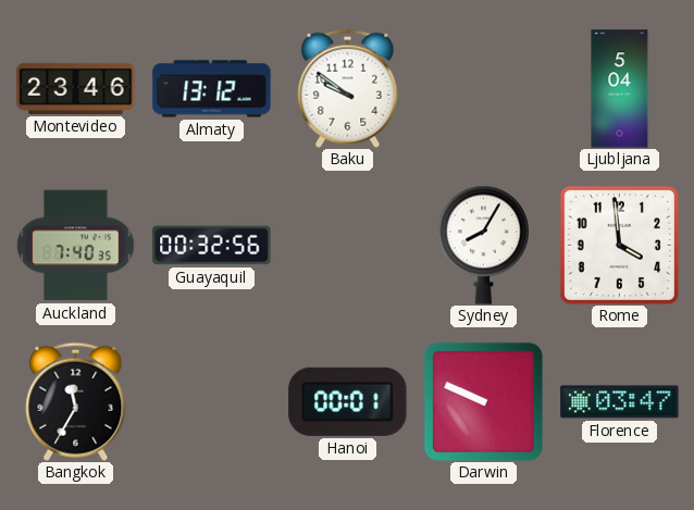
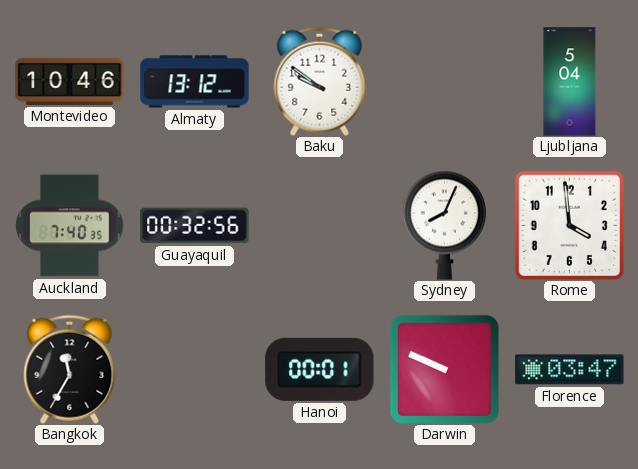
Montevideo: 23:46 -> 10:46 (70, 81)
Sydney: 8:05 -> 8:04 (444, 225)
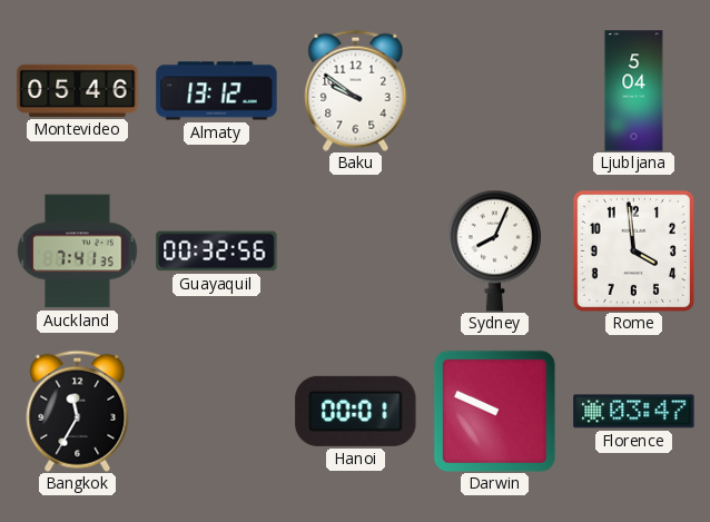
Montevideo: 10:46 -> 05:46 (78, 90)
Auckland: 7:40 -> 7:41 (78, 252)
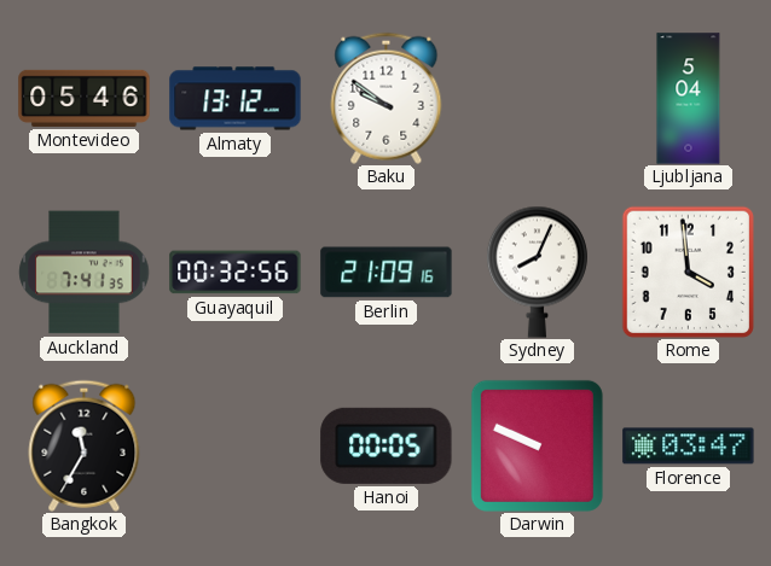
Berlin: none -> 21:09 (387, 273)
Hanoi: 00:01 -> 00:05 (387, 445)
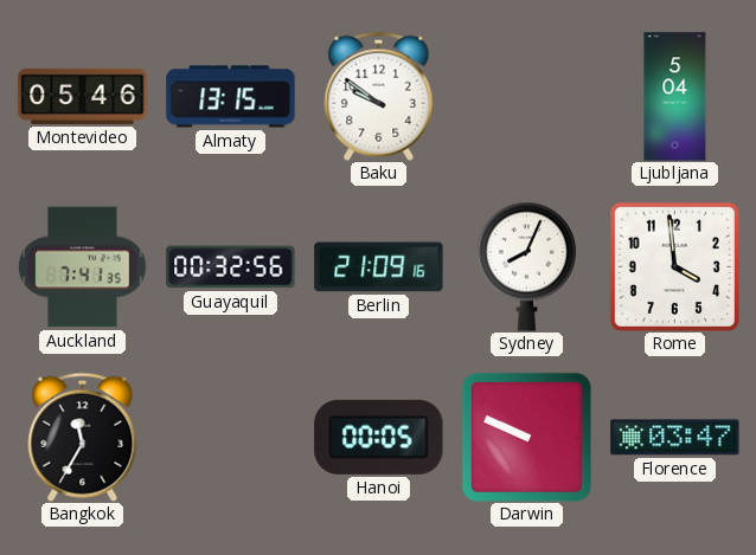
Almaty: 13:12 -> 13:15 (231, 97)
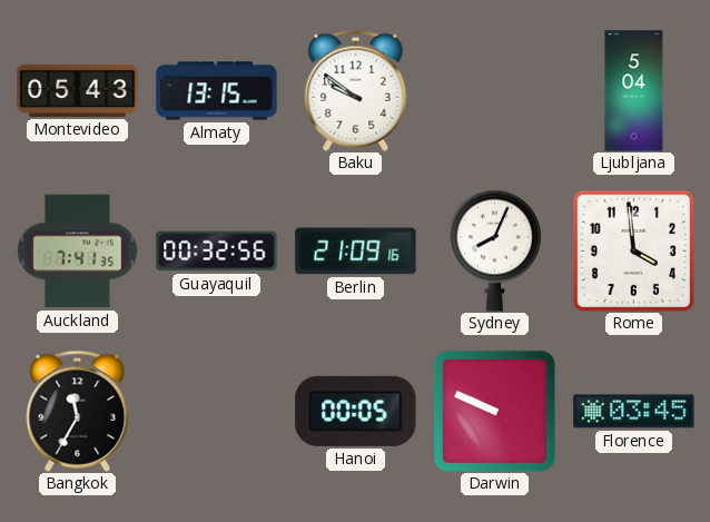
Montevideo: 05:46 -> 05:43 (78, 90)
Florence: 03:47 -> 03:45 (634, 412)
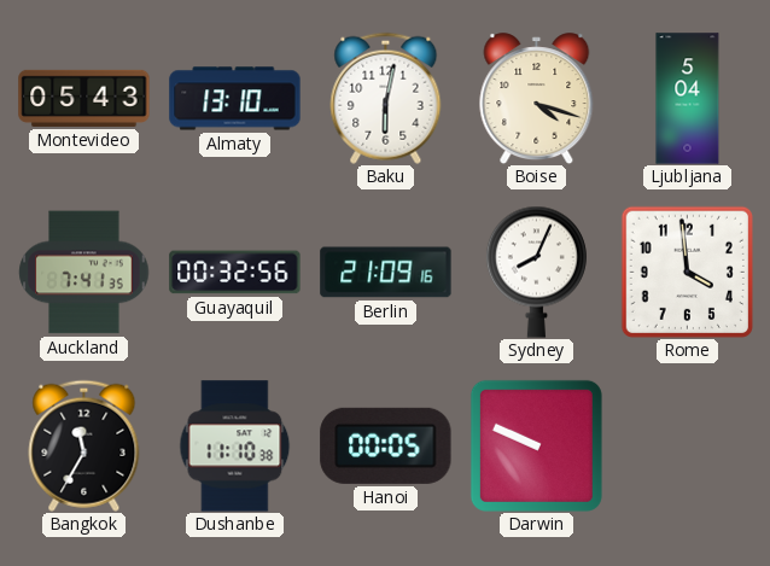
Almaty: 13:15 -> 13:10 (235, 99)
Baku: 9:51 -> 6:02 (386, 98)
Boise: none -> 4:18 (537, 99)
Dushanbe: none -> 11:10 (235, 447)
Florence: 03:45 -> none (634, 412)
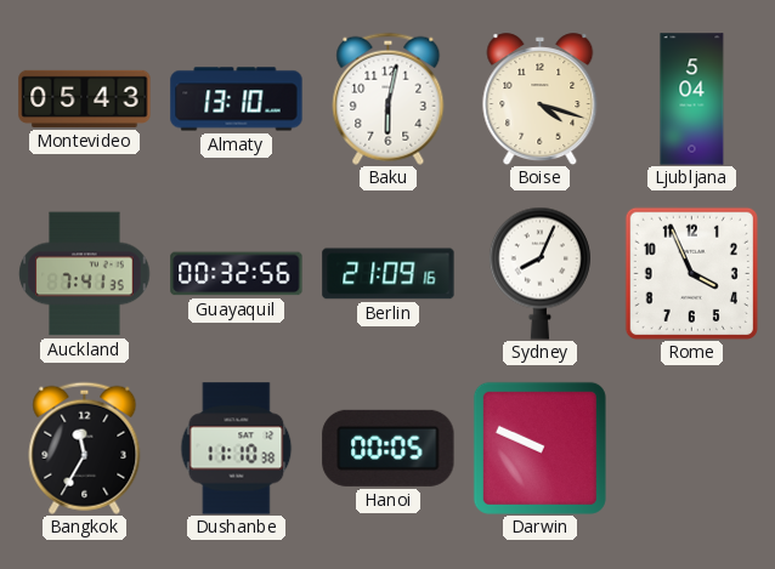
Rome: 3:59 -> 3:56 (691, 273)
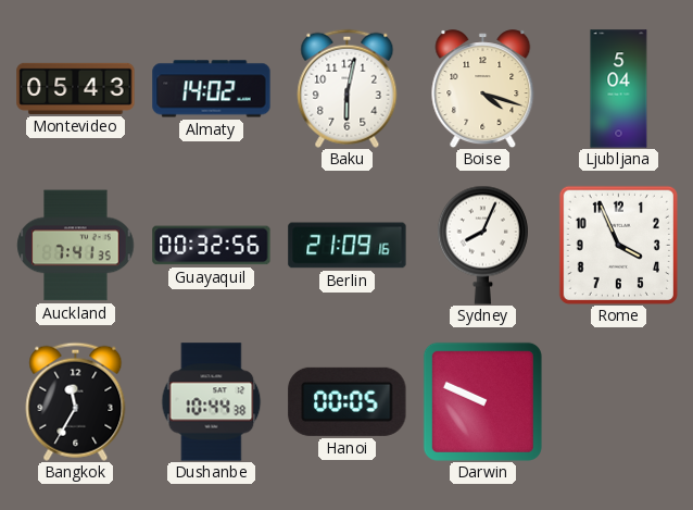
Almaty: 13:10 -> 14:02 (212, 89)
Dushanbe: 11:10 -> 10:44 (212, 402)
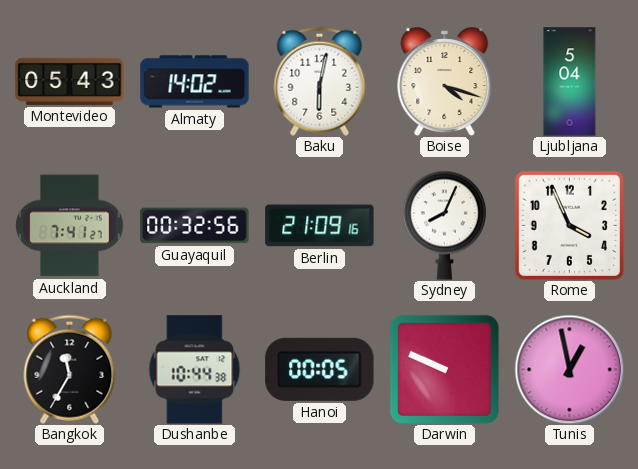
Auckland: 7:41:35 -> 7:41:27 (70, 226)
Tunis: none -> 12:58 (569, 369)
